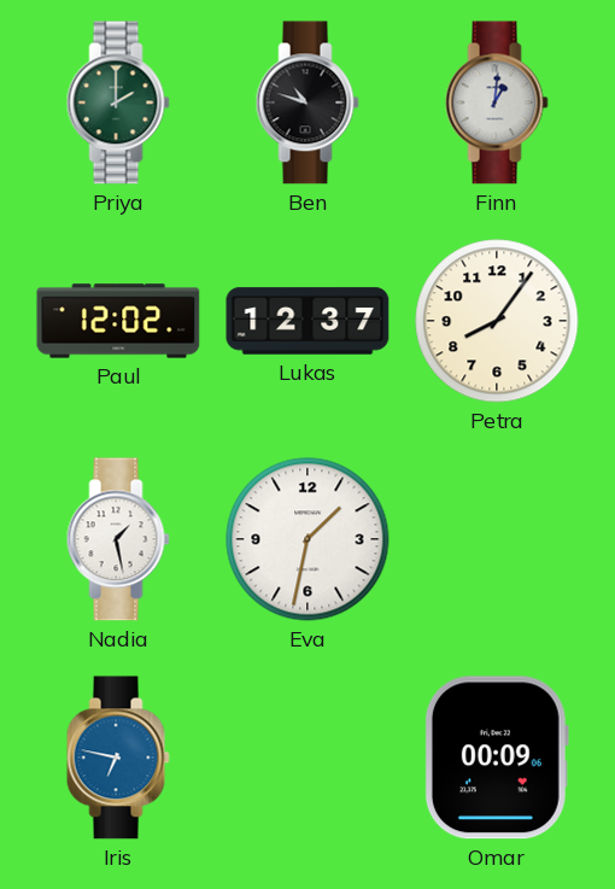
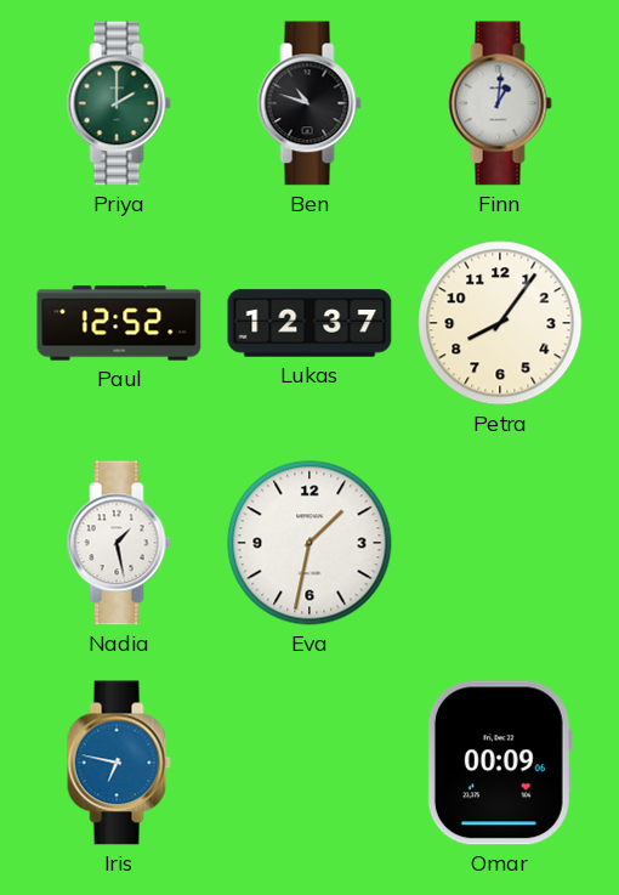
Paul: 12:02 -> 12:52 (119, 323)
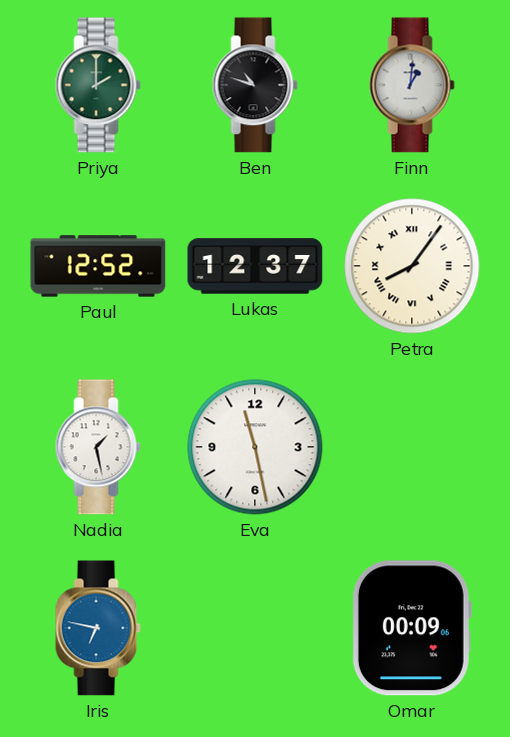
Petra numerals: Arabic -> Roman (412, 266)
Eva: 1:32 -> 11:28 (255, 447)
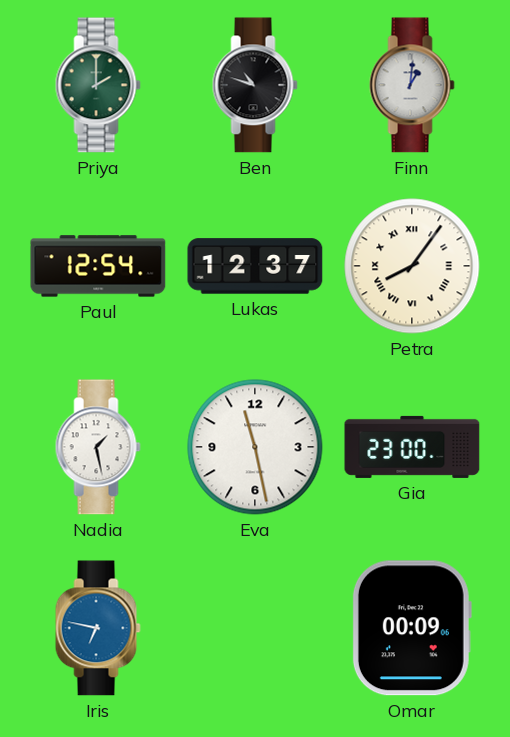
Paul: 12:52 -> 12:54 (98, 266)
Gia: none -> 23:00 (412, 447)
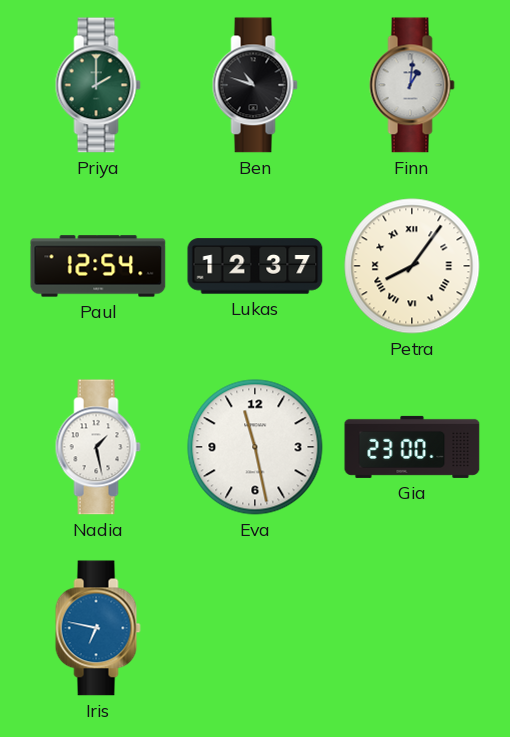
Omar: 00:09 -> none (412, 628)
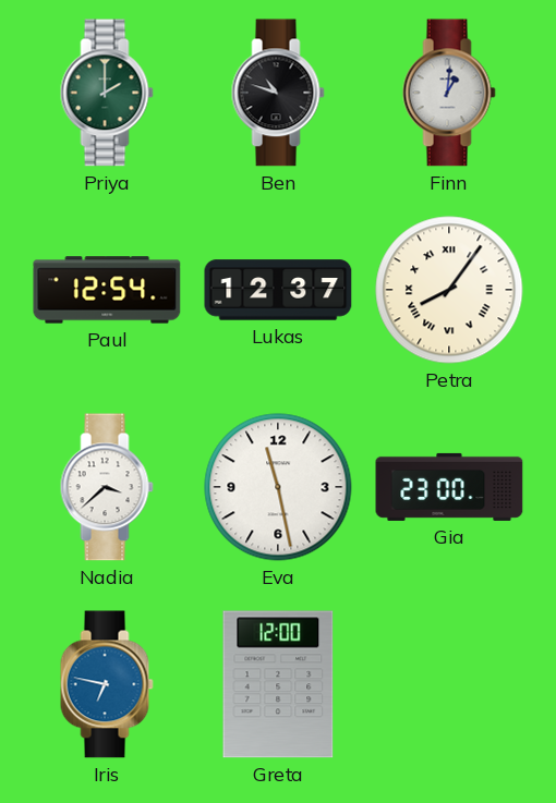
Nadia: 1:28 -> 3:38 (107, 487)
Greta: none -> 12:00 (278, 684)
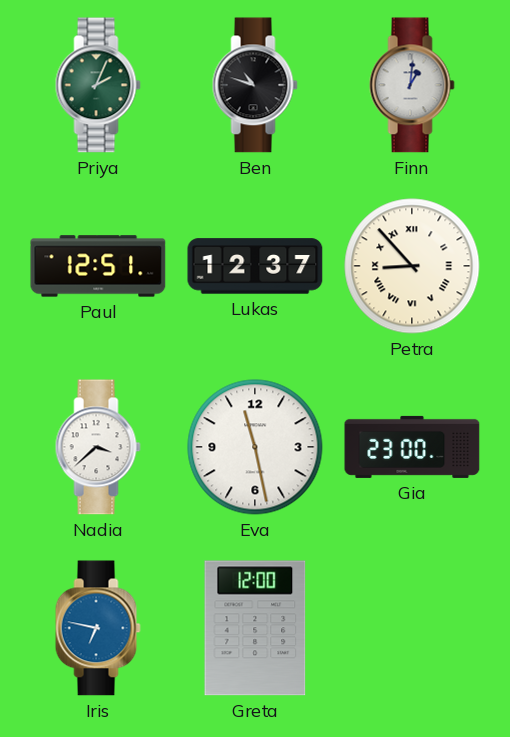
Priya: 2:00 -> 2:04 (98, 85)
Paul: 12:54 -> 12:51 (98, 266)
Petra: 8:06 -> 8:53 (412, 266)
